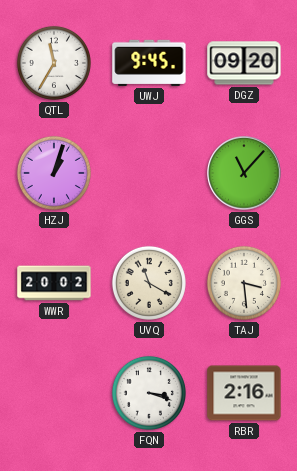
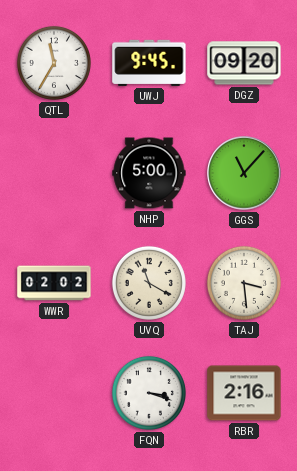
HZJ: 1:03 -> none (54, 173)
NHP: none -> 5:00 (149, 173)
WWR: 20:02 -> 02:02 (54, 283)
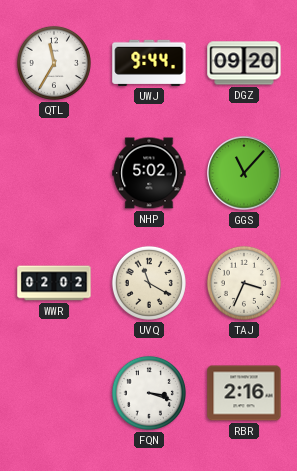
UWJ: 9:45 -> 9:44 (149, 63)
NHP: 5:00 -> 5:02 (149, 173)
TAJ: 3:29 -> 3:34 (244, 283)
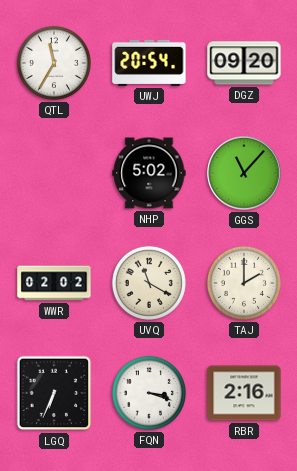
UWJ: 9:44 -> 20:54 (149, 63)
TAJ: 3:34 -> 2:00 (244, 283)
LGQ: none -> 6:34 (54, 393)
